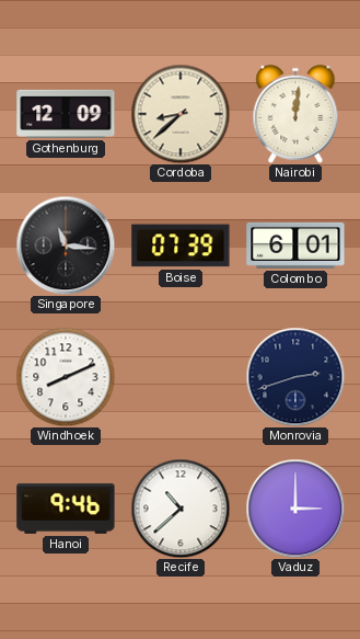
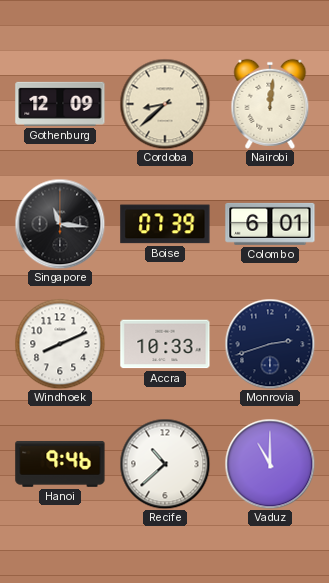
Accra: none -> 10:33 (165, 344)
Vaduz: 3:00 -> 11:00 (270, 464)
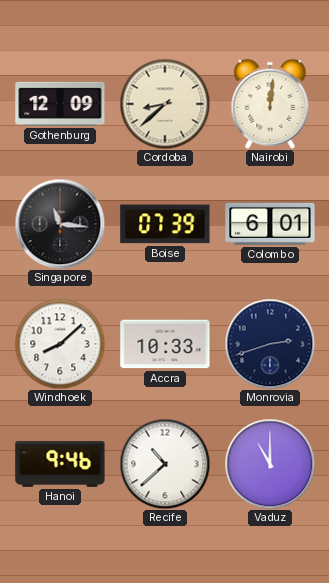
Windhoek: 8:11 -> 8:08 (60, 344)
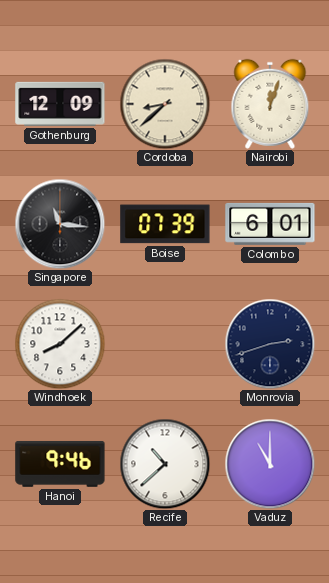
Nairobi: 12:01 -> 12:03 (270, 104)
Accra: 10:33 -> none (165, 344)
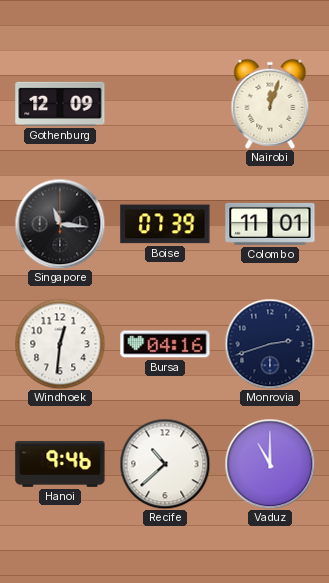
Cordoba: 8:38 -> none (165, 104)
Colombo: 6:01 -> 11:01 (270, 224)
Windhoek: 8:08 -> 12:31 (60, 344)
Bursa: none -> 04:16 (165, 344)
